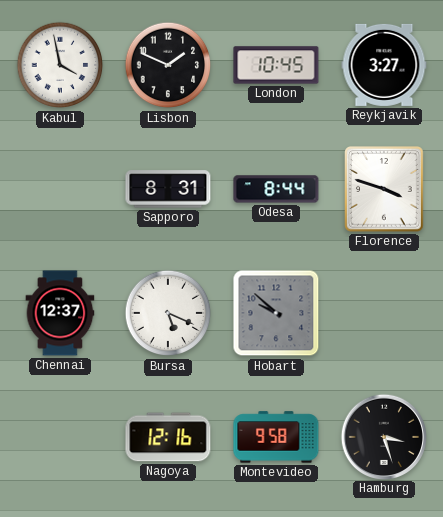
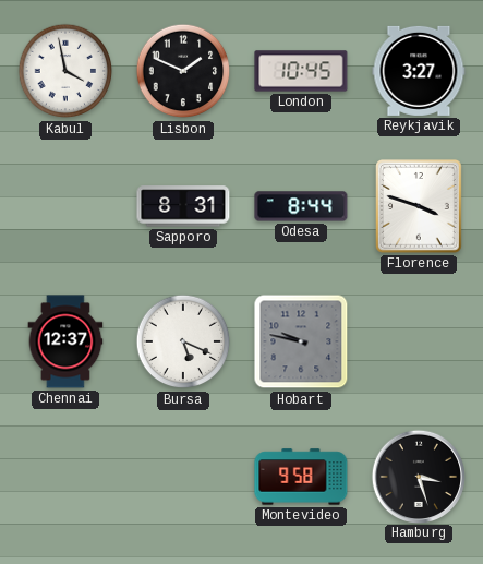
Hobart: 9:52 -> 9:47 (301, 341)
Nagoya: 12:16 -> none (168, 437)
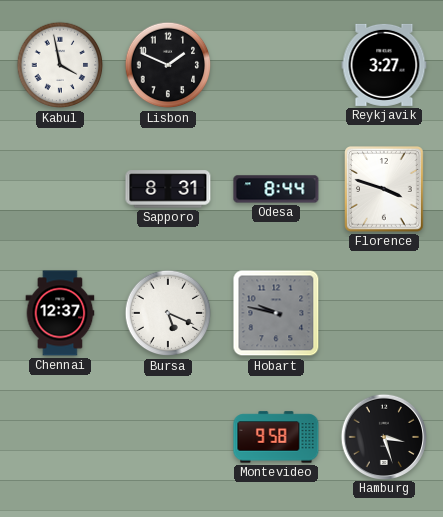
London: 10:45 -> none (301, 71)
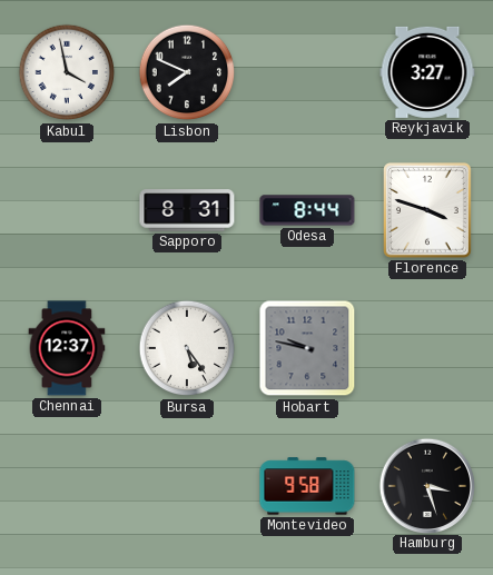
Lisbon: 1:49 -> 7:49 (187, 72)
Bursa: 5:19 -> 5:24 (187, 348)
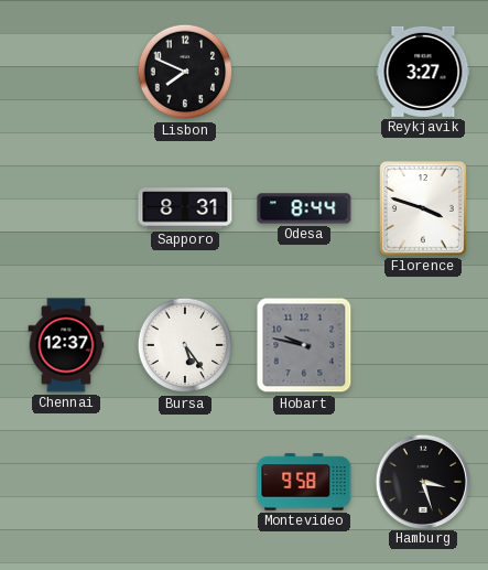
Kabul: 3:58 -> none (67, 72)
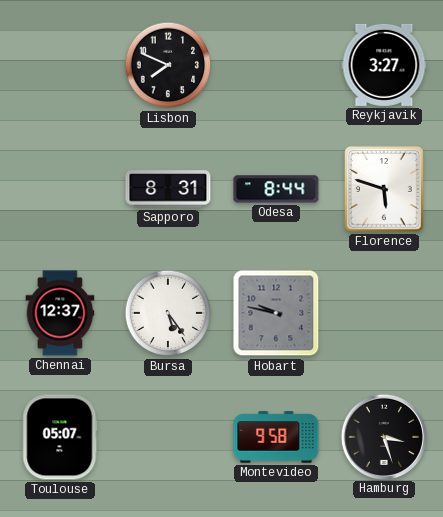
Florence: 3:48 -> 5:48 (385, 190)
Toulouse: none -> 05:07 (60, 437)
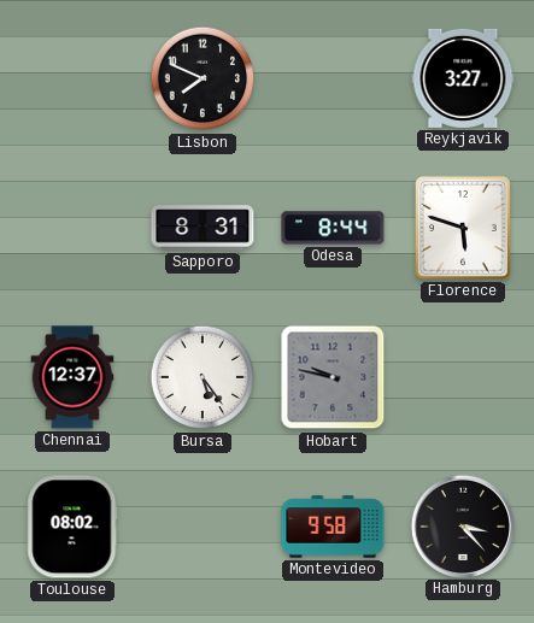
Toulouse: 05:07 -> 08:02 (72, 527)
Hamburg: 3:27 -> 3:23 (462, 525)
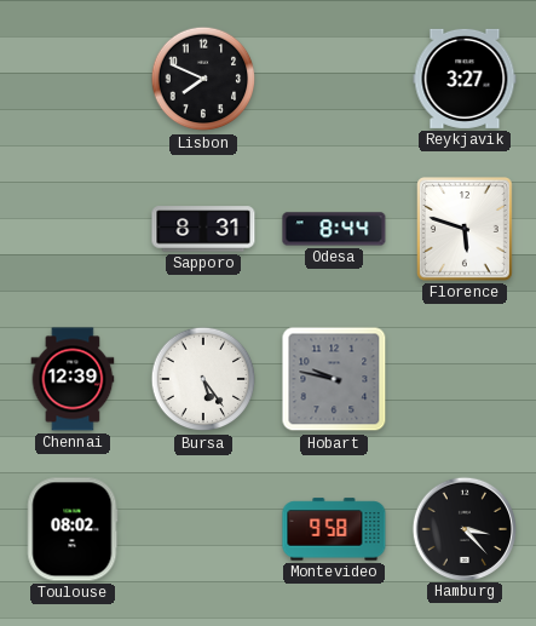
Chennai: 12:37 -> 12:39 (73, 379)
